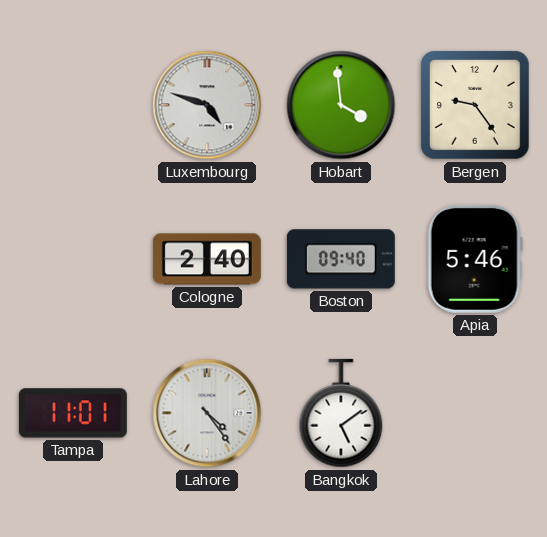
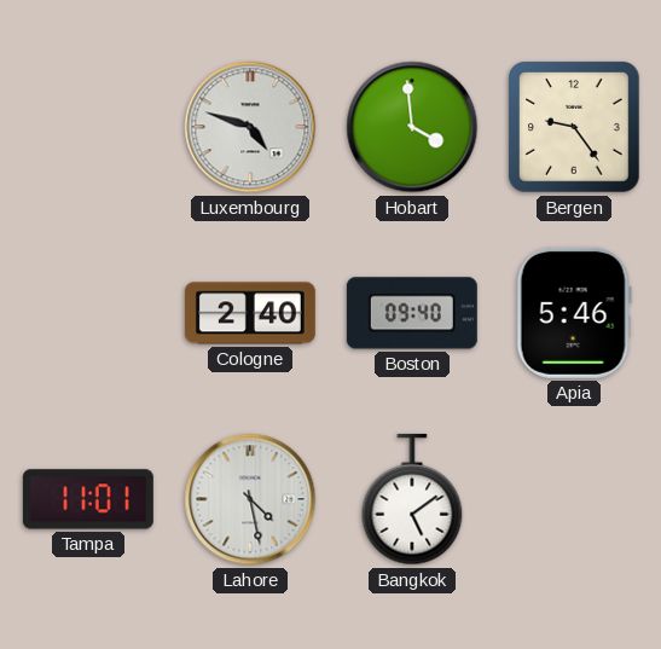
Lahore: 4:24 -> 4:28 (250, 499)
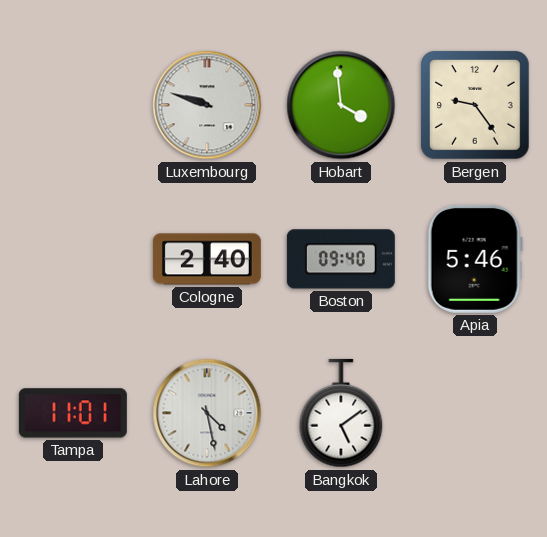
Luxembourg: 4:48 -> 9:48 (207, 105)
